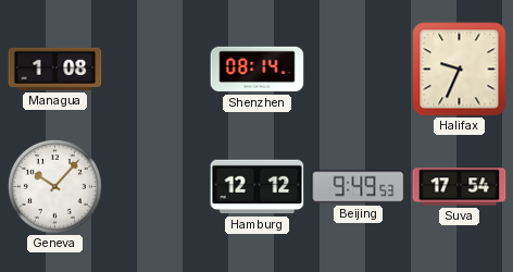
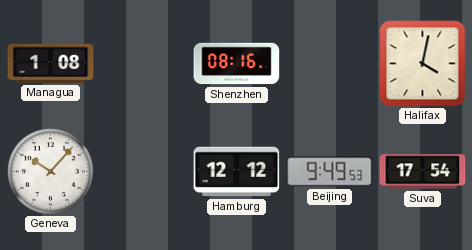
Shenzhen: 08:14 -> 08:16 (237, 64)
Halifax: 9:34 -> 4:02 (423, 64)
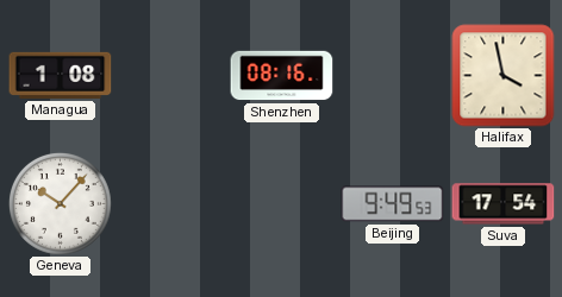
Halifax: 4:02 -> 3:58 (504, 76)
Hamburg: 12:12 -> none (237, 172)
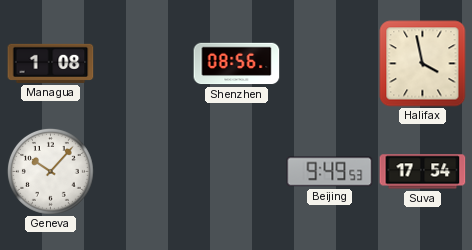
Shenzhen: 08:16 -> 08:56 (237, 64)
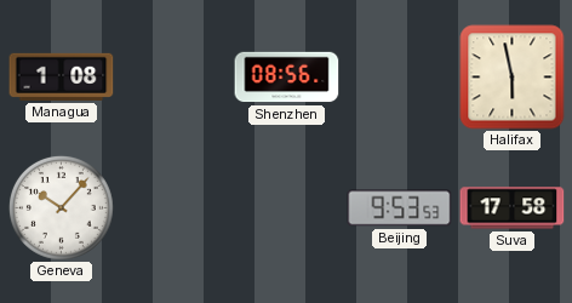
Halifax: 3:58 -> 5:58 (513, 78)
Beijing: 9:49 -> 9:53 (400, 208)
Suva: 17:54 -> 17:58 (513, 208)
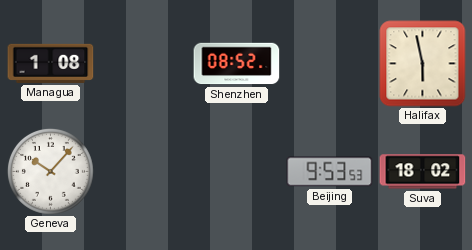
Shenzhen: 08:56 -> 08:52 (237, 64)
Suva: 17:58 -> 18:02 (423, 172)
